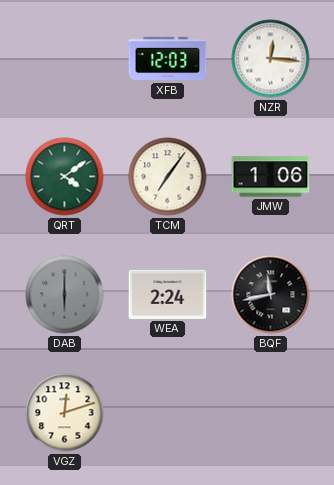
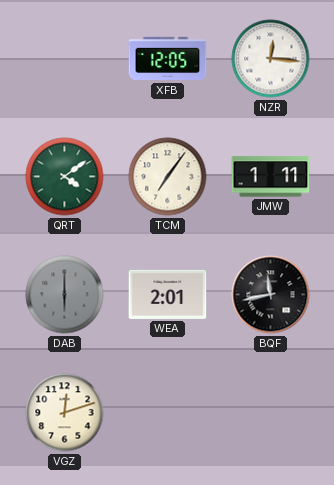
XFB: 12:03 -> 12:05 (168, 59)
JMW: 1:06 -> 1:11 (271, 177)
WEA: 2:24 -> 2:01 (168, 294)
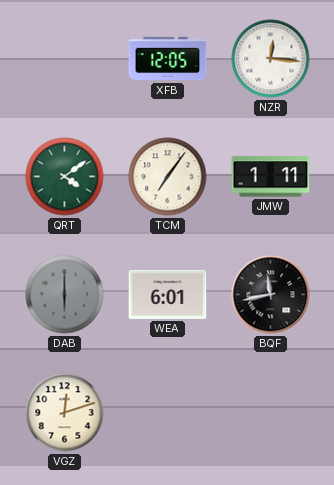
WEA: 2:01 -> 6:01 (168, 294)
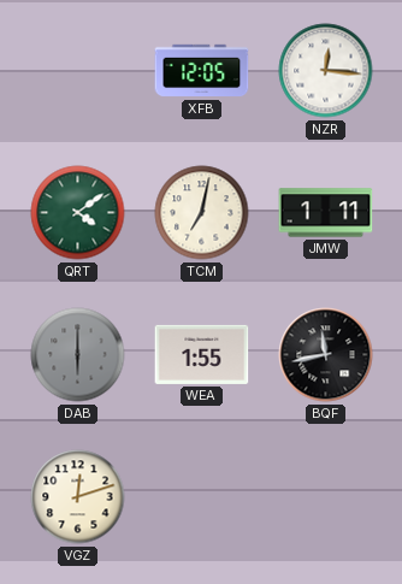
TCM: 7:06 -> 7:02 (202, 213)
WEA: 6:01 -> 1:55 (202, 354)
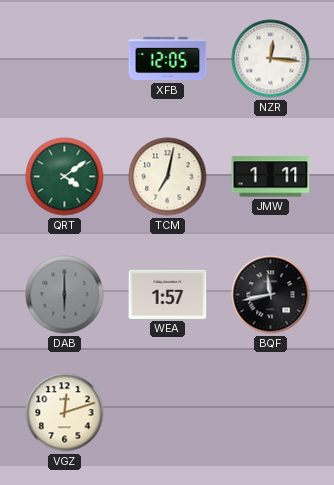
WEA: 1:55 -> 1:57 (168, 294)
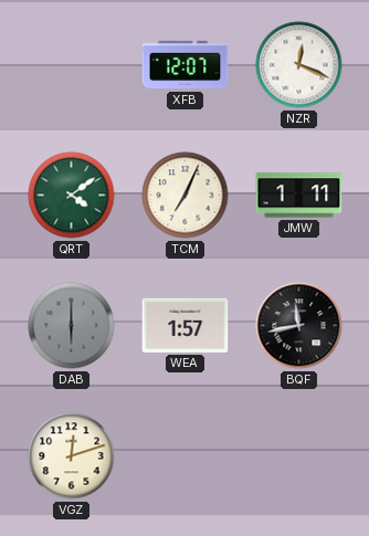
XFB: 12:05 -> 12:07 (186, 65)
NZR: 12:16 -> 12:19 (299, 65)
TCM: 7:02 -> 7:04 (186, 196)
